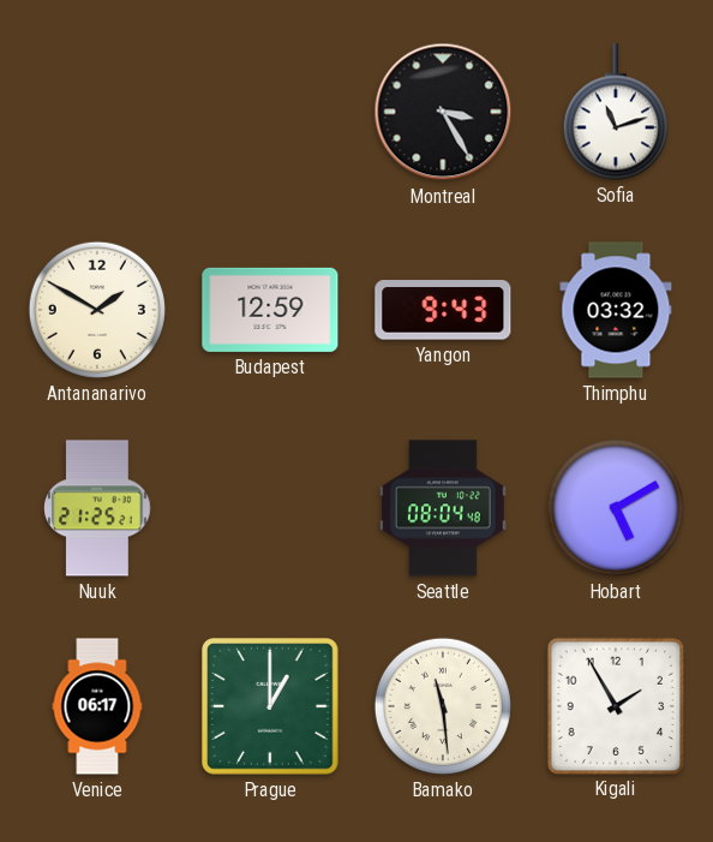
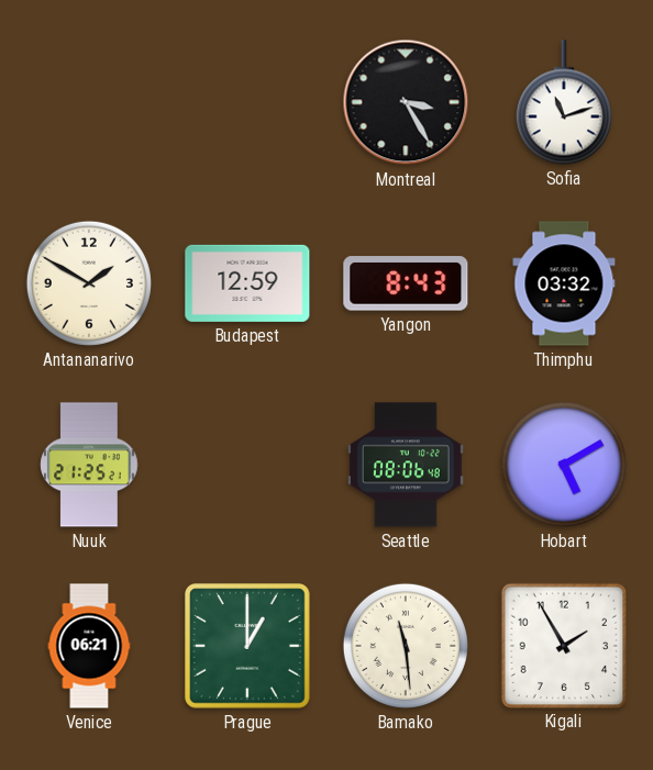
Yangon: 9:43 -> 8:43 (406, 283)
Seattle: 08:04 -> 08:06 (407, 465)
Venice: 06:17 -> 06:21 (89, 646)
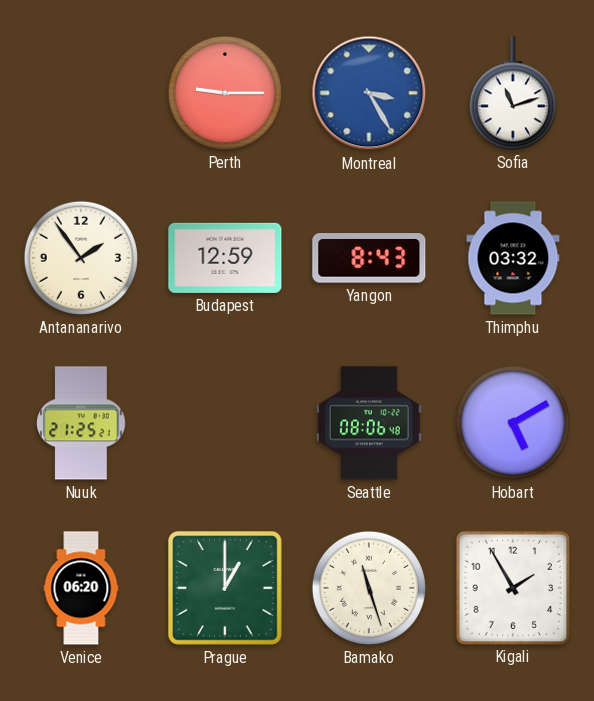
Perth: none -> 9:15 (225, 93)
Montreal dial: black -> blue (369, 93)
Antananarivo: 1:50 -> 1:54 (81, 258)
Venice: 06:21 -> 06:20 (81, 588)
Bamako: 11:29 -> 11:27 (369, 588)
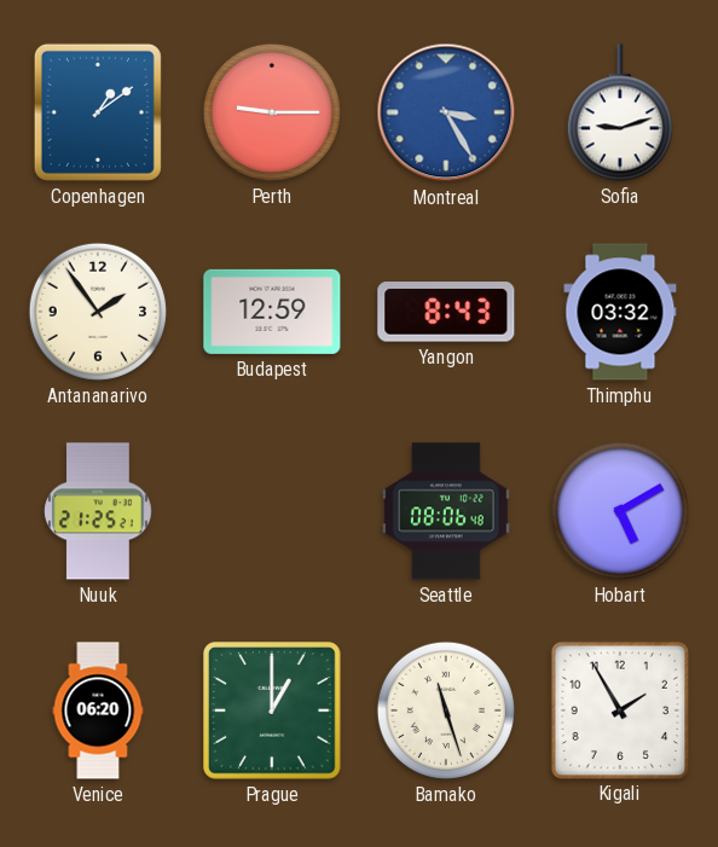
Copenhagen: none -> 1:09 (98, 112)
Sofia: 11:12 -> 9:12 (620, 112)
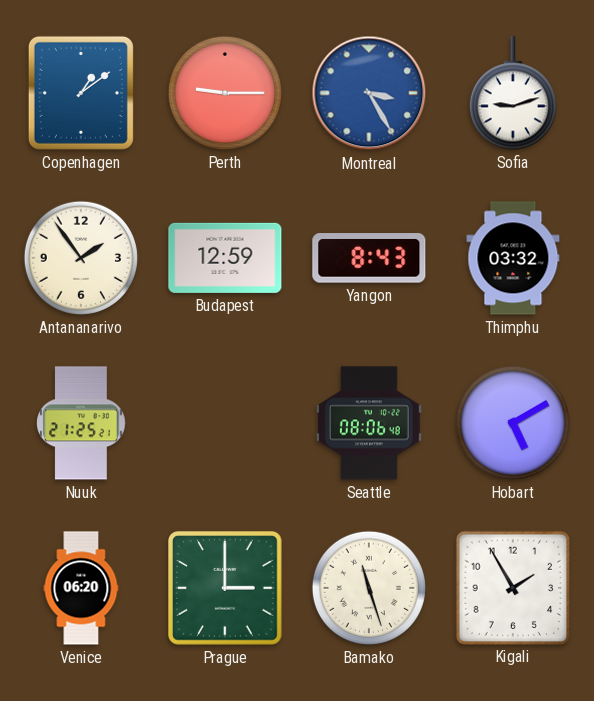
Prague: 1:00 -> 3:00 (226, 589)
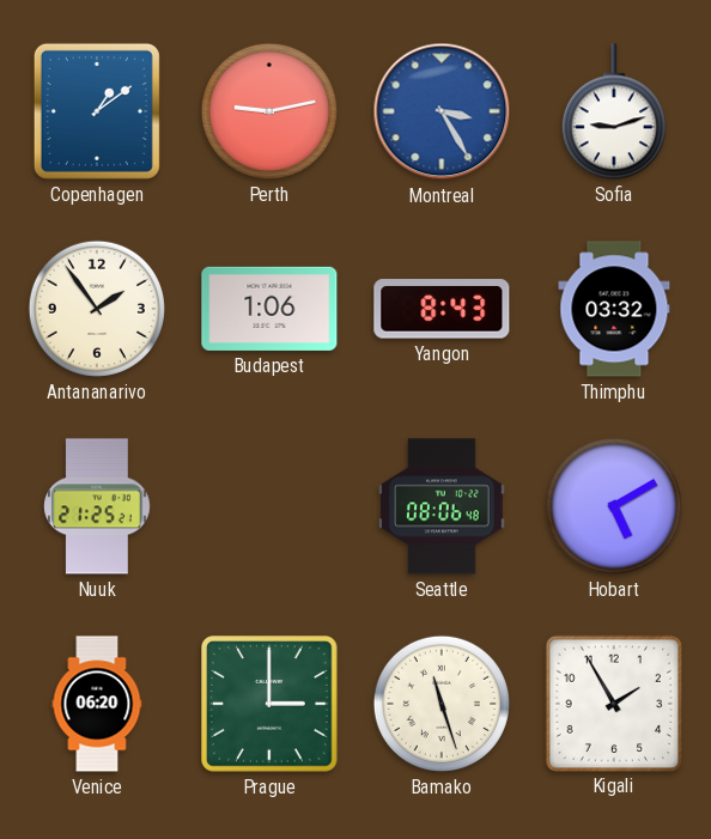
Perth: 9:15 -> 9:13 (269, 111)
Budapest: 12:59 -> 1:06 (269, 309)
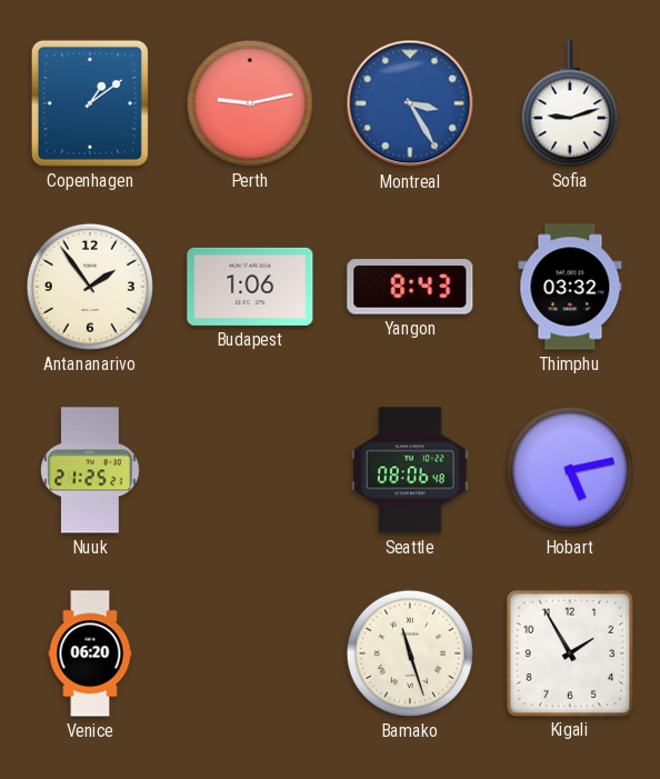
Hobart: 5:10 -> 5:13 (570, 470)
Prague: 3:00 -> none (271, 705)
